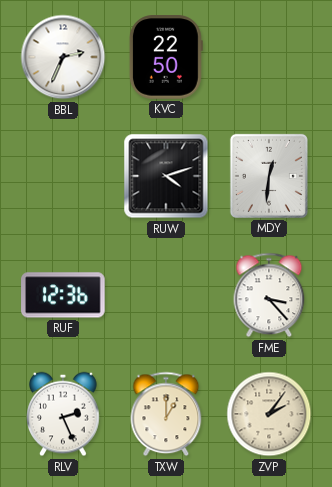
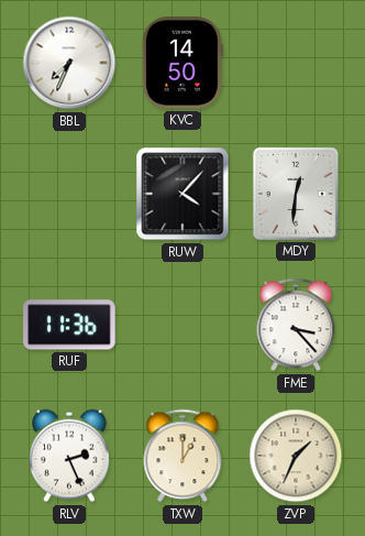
BBL: 2:34 -> 7:34 (69, 63)
KVC: 22:50 -> 14:50 (182, 63)
RUW: 4:12 -> 4:07 (182, 194)
RUF: 12:36 -> 11:36 (69, 325)
ZVP: 2:06 -> 1:34 (296, 456)
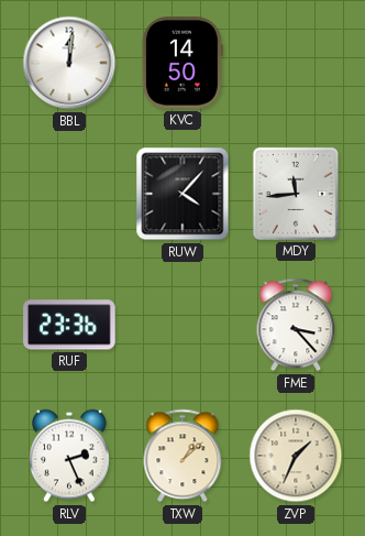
BBL: 7:34 -> 12:01 (69, 63)
MDY: 12:31 -> 11:44 (296, 194)
RUF: 11:36 -> 23:36 (69, 325)
TXW: 1:00 -> 1:08 (182, 456)
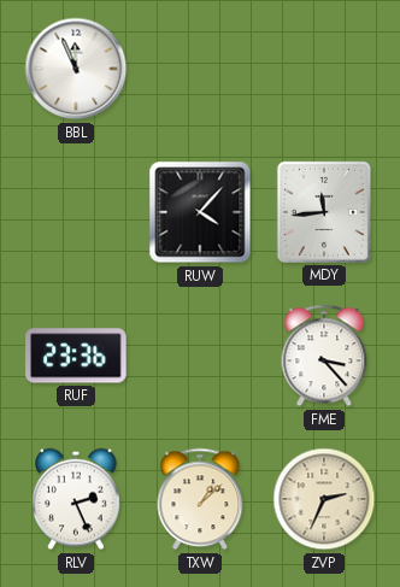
BBL: 12:01 -> 11:56 (76, 69)
KVC: 14:50 -> none (182, 63)
ZVP: 1:34 -> 2:34 (324, 499)
